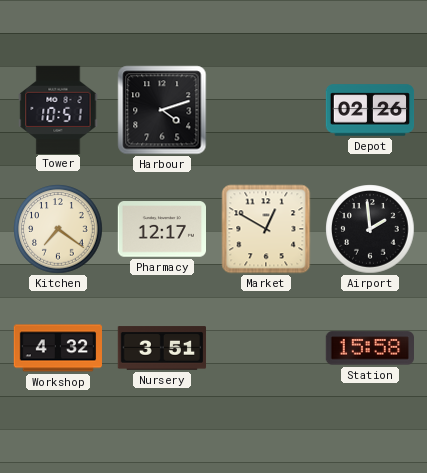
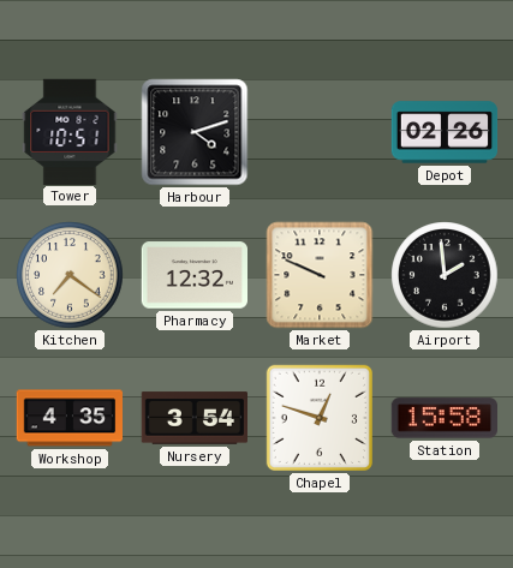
Pharmacy: 12:17 -> 12:32 (193, 275)
Market: 12:50 -> 9:49 (320, 275)
Workshop: 4:32 -> 4:35 (68, 418)
Nursery: 3:51 -> 3:54 (193, 418)
Chapel: none -> 12:48 (320, 418)
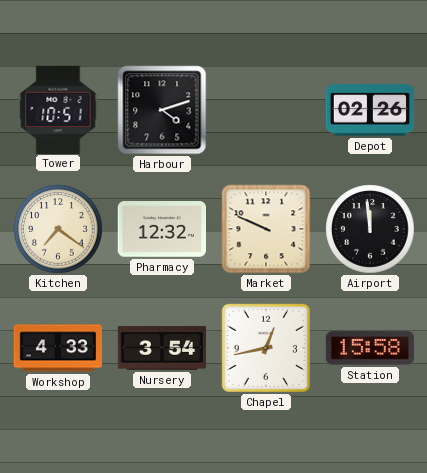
Airport: 1:59 -> 11:59 (370, 229)
Workshop: 4:35 -> 4:33 (57, 348)
Chapel: 12:48 -> 12:43 (266, 348)
